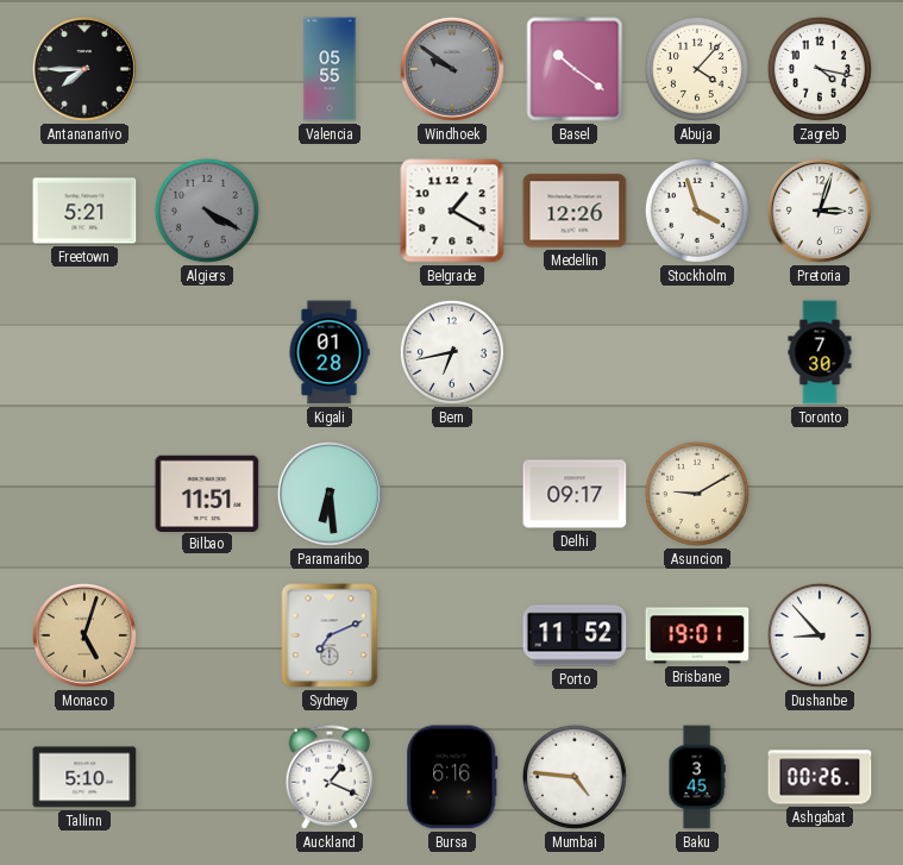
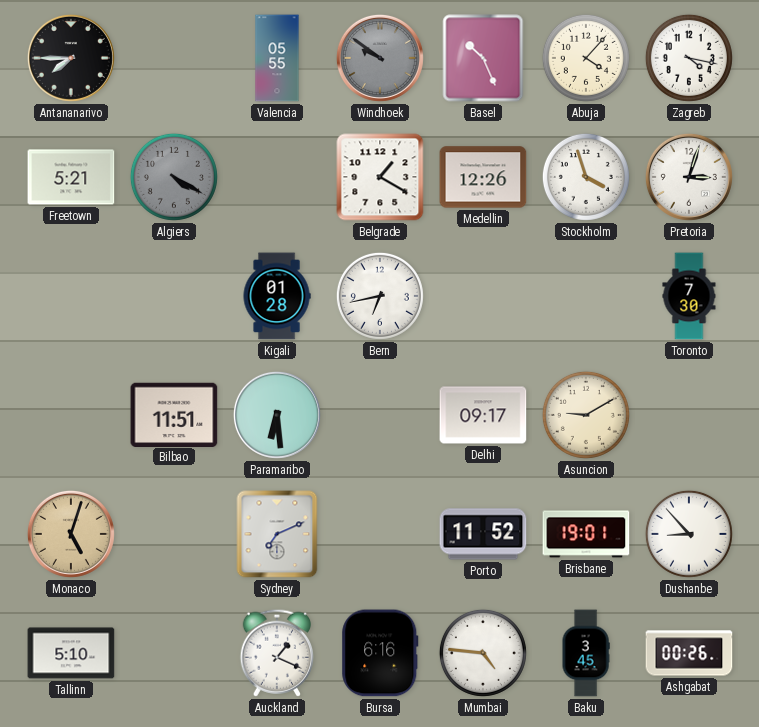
Basel: 10:21 -> 10:26 (483, 58)
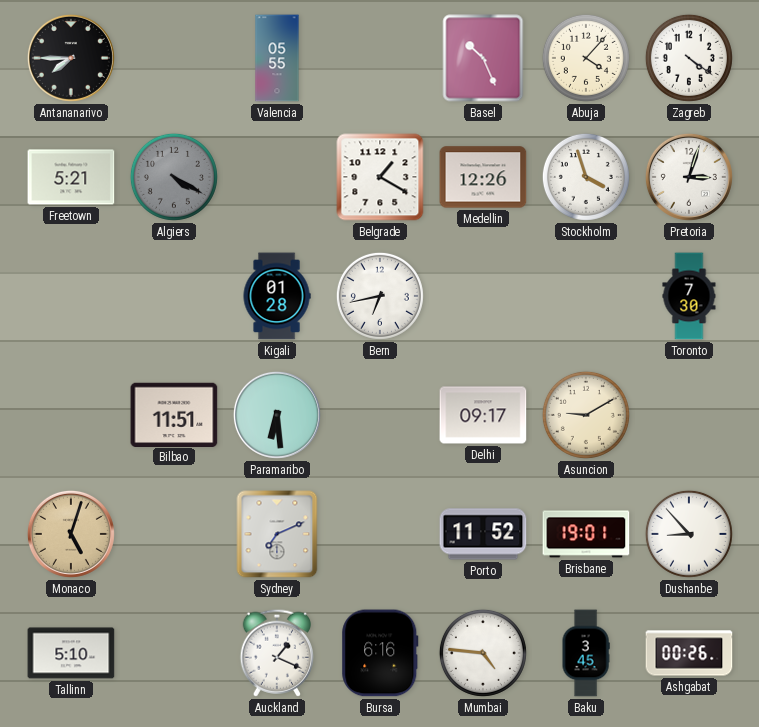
Windhoek: 9:51 -> none (380, 58)
Zagreb: 4:17 -> 4:21 (689, 58)
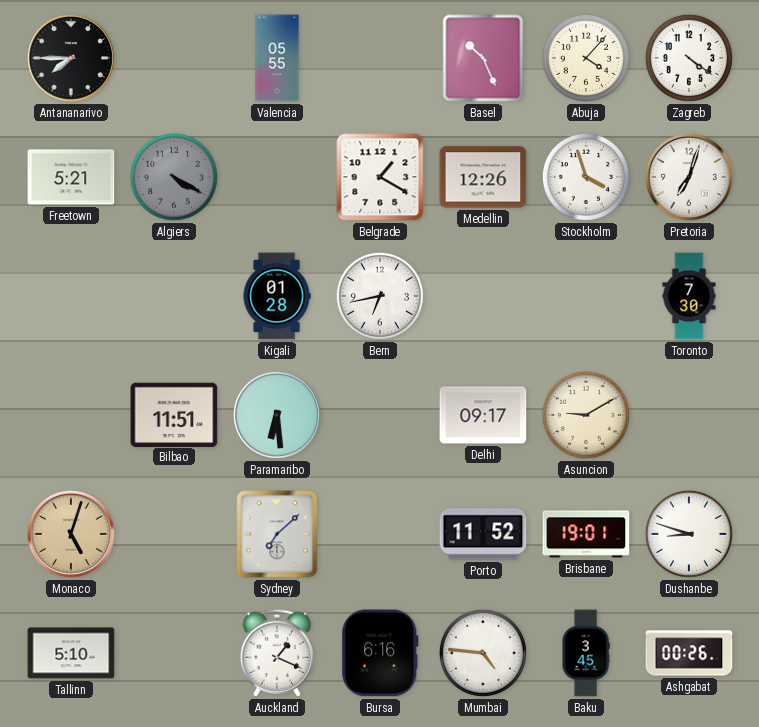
Pretoria: 3:03 -> 7:03 (689, 177)
Sydney: 7:11 -> 7:08 (277, 534)
Dushanbe: 8:53 -> 8:48 (689, 534)
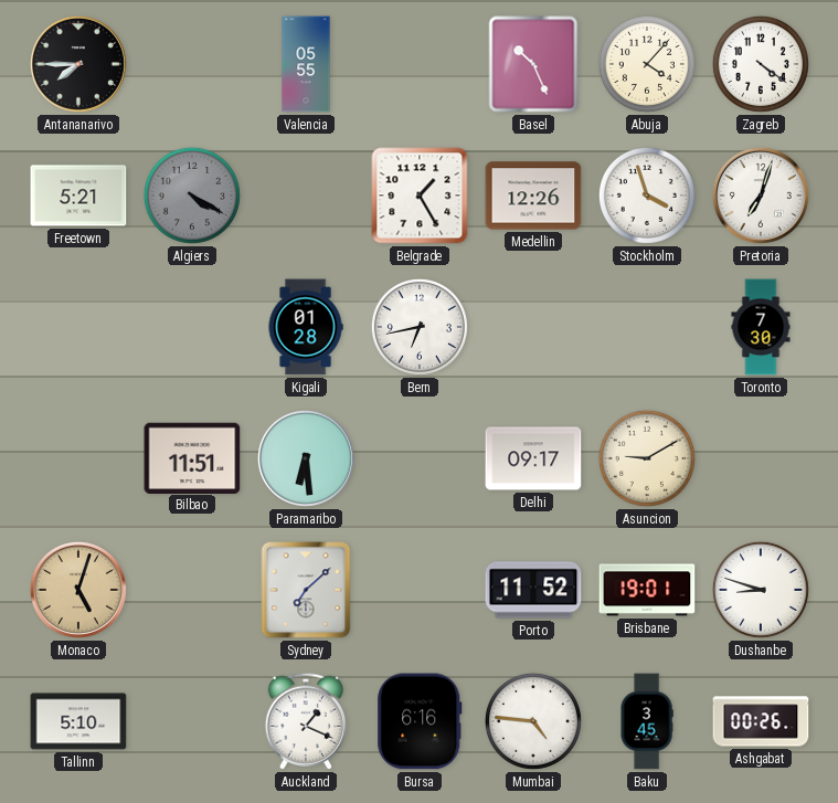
Belgrade: 1:20 -> 1:25 (420, 196)
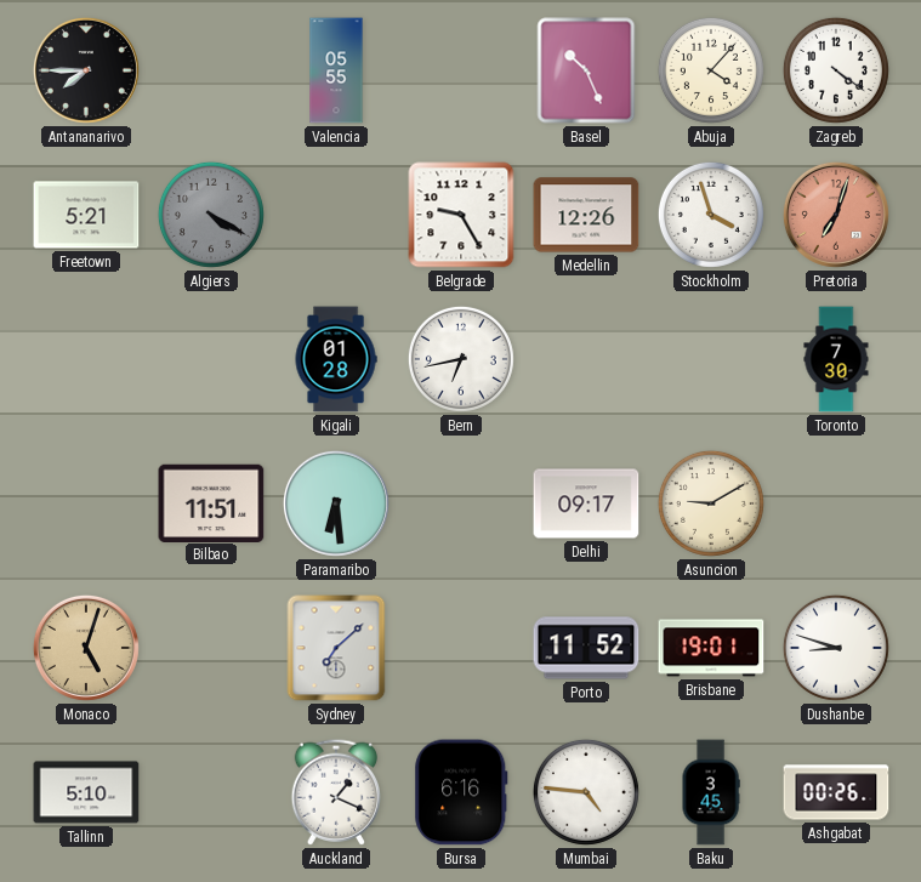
Belgrade: 1:25 -> 9:25 (461, 215)
Pretoria dial: white -> salmon (836, 215)
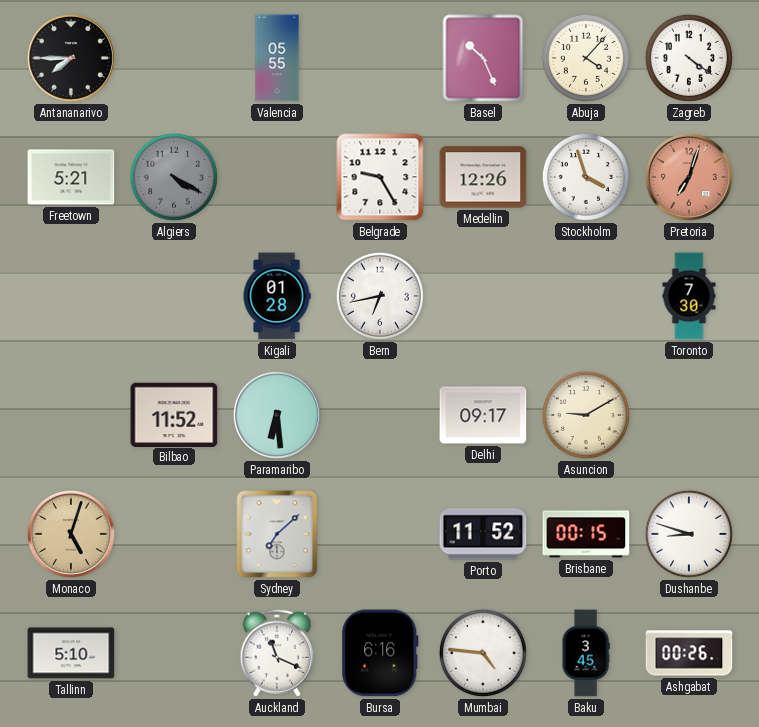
Bilbao: 11:51 -> 11:52 (174, 414)
Brisbane: 19:01 -> 00:15 (586, 534)
Auckland: 1:19 -> 11:19 (276, 653)
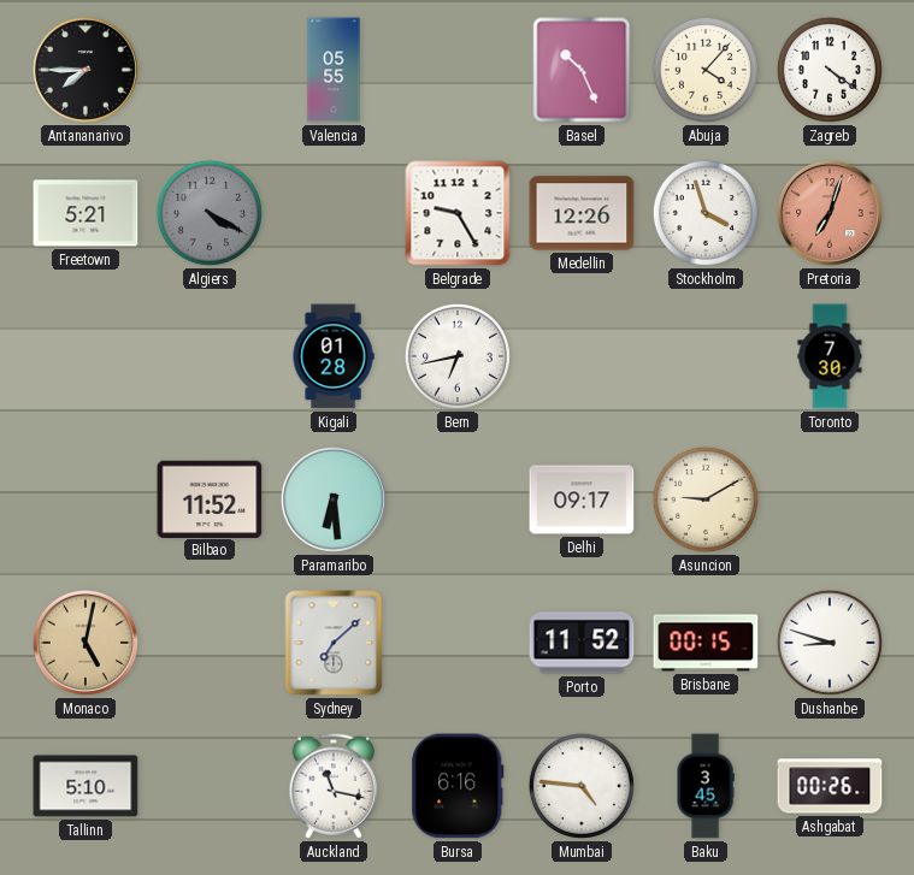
Monaco: 5:03 -> 5:02 (85, 643)
Auckland: 11:19 -> 11:17 (332, 786)
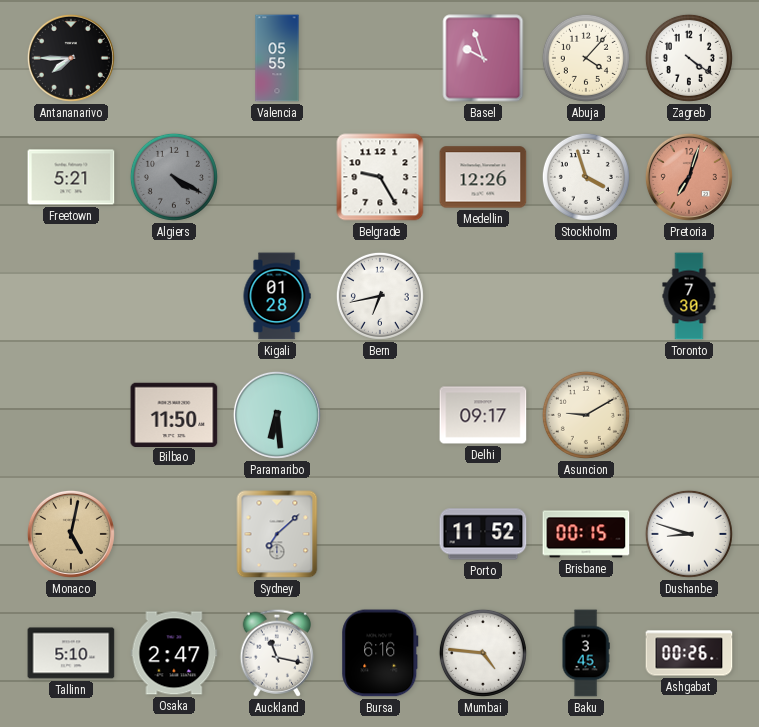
Basel: 10:26 -> 9:57 (483, 58)
Bilbao: 11:52 -> 11:50 (174, 414)
Osaka: none -> 2:47 (174, 653)
